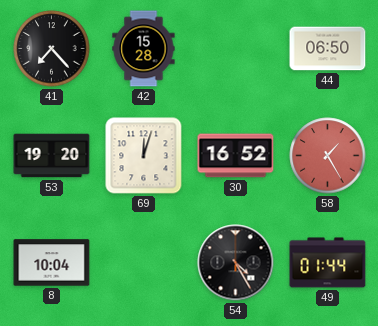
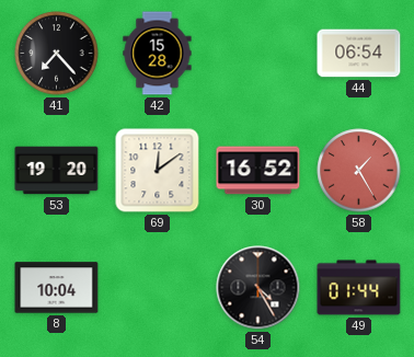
44: 06:50 -> 06:54 (359, 54)
69: 12:03 -> 12:09 (158, 171)
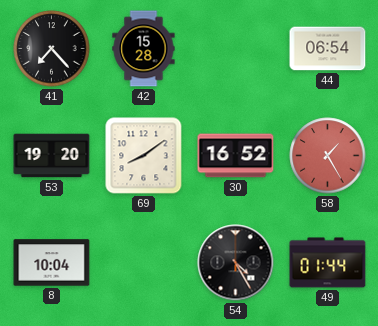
69: 12:09 -> 8:09 (144, 156)
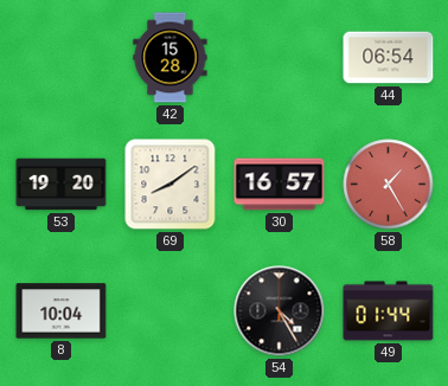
41: 7:23 -> none (52, 49)
30: 16:52 -> 16:57 (280, 185)
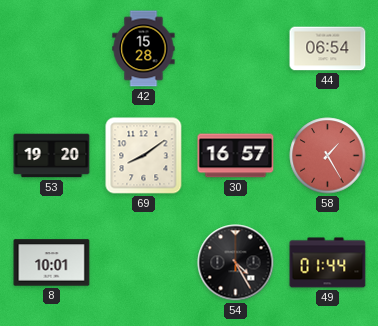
8: 10:04 -> 10:01 (52, 263)
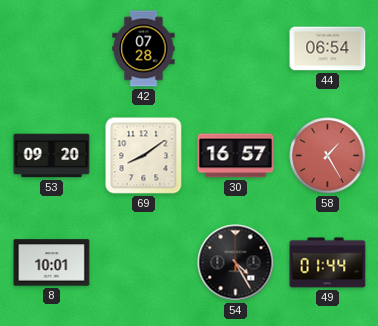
42: 15:28 -> 07:28 (144, 49)
53: 19:20 -> 09:20 (52, 156)
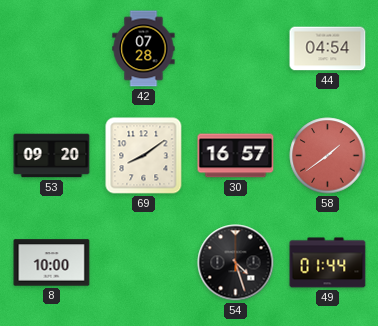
44: 06:54 -> 04:54 (328, 49)
58: 1:25 -> 1:39 (328, 156)
8: 10:01 -> 10:00 (52, 263)
54: 4:25 -> 4:27 (236, 263)
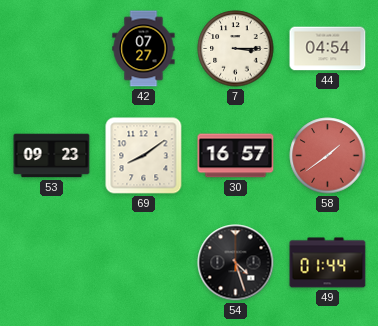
42: 07:28 -> 07:27 (144, 49)
7: none -> 3:15 (236, 49)
53: 09:20 -> 09:23 (52, 156)
8: 10:00 -> none (52, 263)
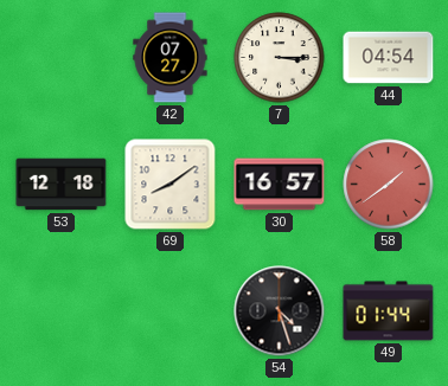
53: 09:23 -> 12:18 (62, 185)
